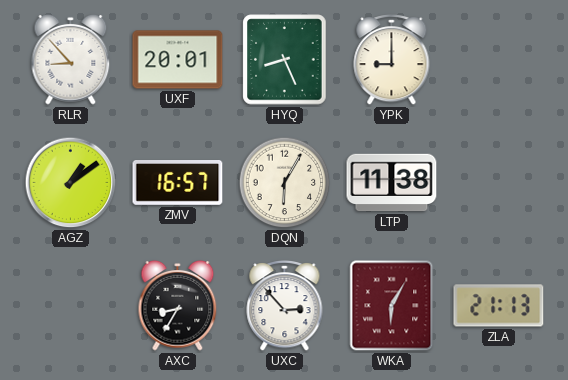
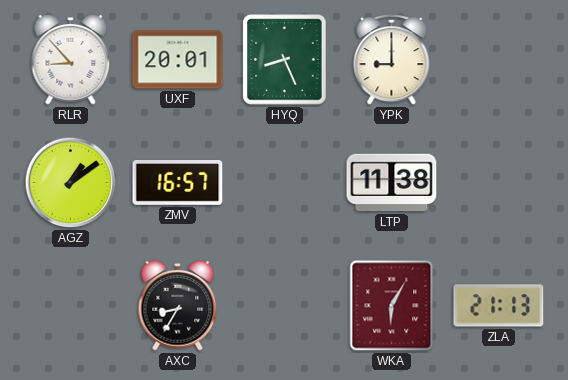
DQN: 6:05 -> none (285, 183)
UXC: 2:53 -> none (285, 306)
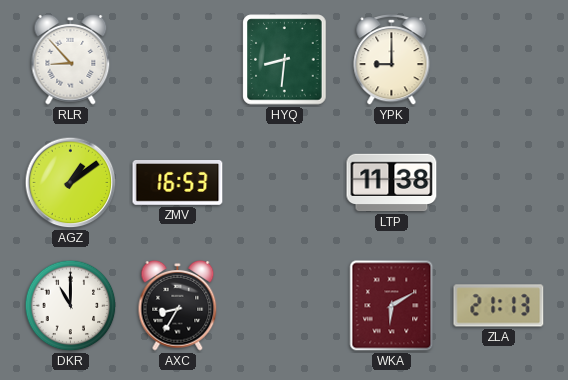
UXF: 20:01 -> none (178, 60)
HYQ: 8:26 -> 8:31 (285, 60)
ZMV: 16:57 -> 16:53 (178, 183)
DKR: none -> 11:00 (71, 306)
WKA: 6:05 -> 6:10 (392, 306)
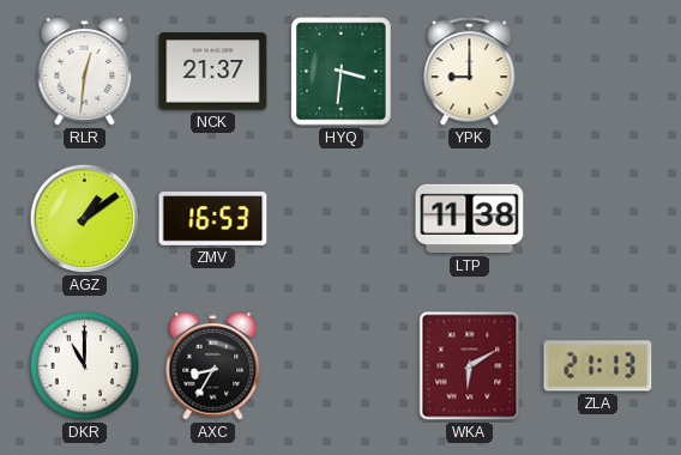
RLR: 8:53 -> 12:31 (85, 71)
NCK: none -> 21:37 (213, 72)
HYQ: 8:31 -> 3:31 (342, 72)
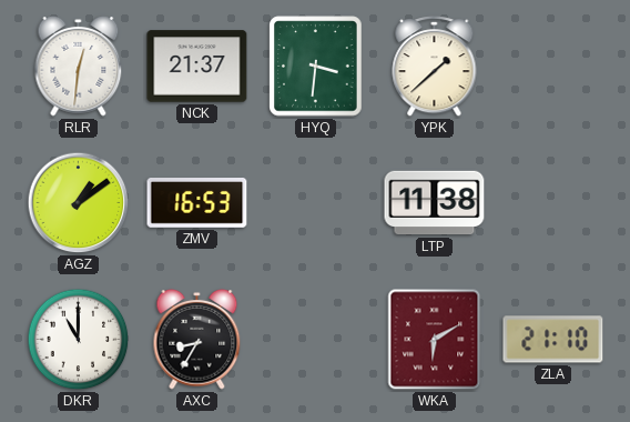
YPK: 9:00 -> 1:38 (435, 67)
ZLA: 21:13 -> 21:10 (553, 340)
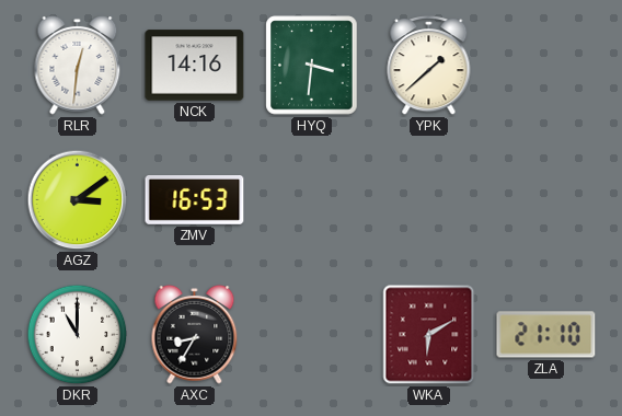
NCK: 21:37 -> 14:16 (195, 66)
AGZ: 1:09 -> 3:09 (78, 200)
LTP: 11:38 -> none (435, 203)
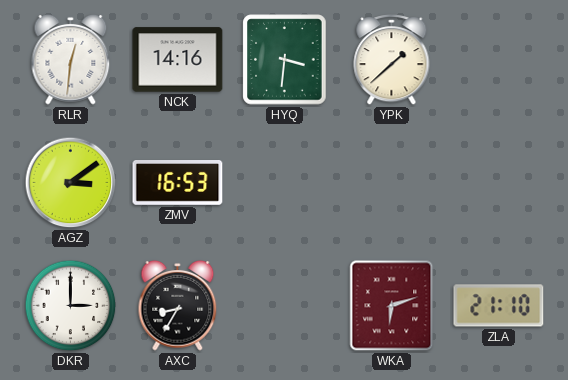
DKR: 11:00 -> 3:00 (71, 306)
WKA: 6:10 -> 6:12 (392, 306)
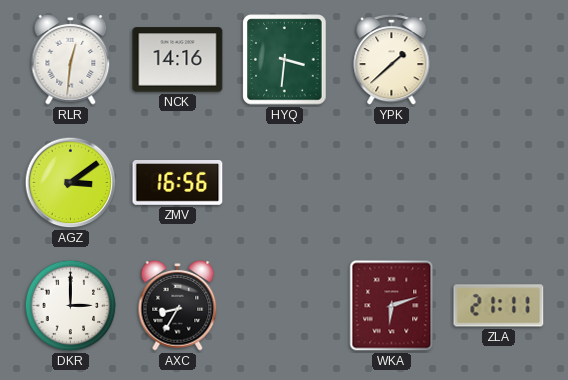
ZMV: 16:53 -> 16:56 (178, 183)
ZLA: 21:10 -> 21:11 (499, 306)
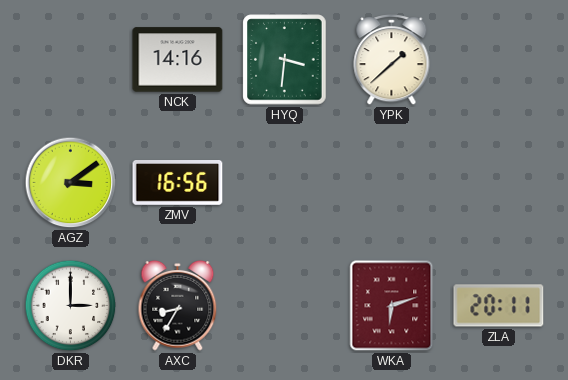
RLR: 12:31 -> none (71, 59)
ZLA: 21:11 -> 20:11 (499, 306)
